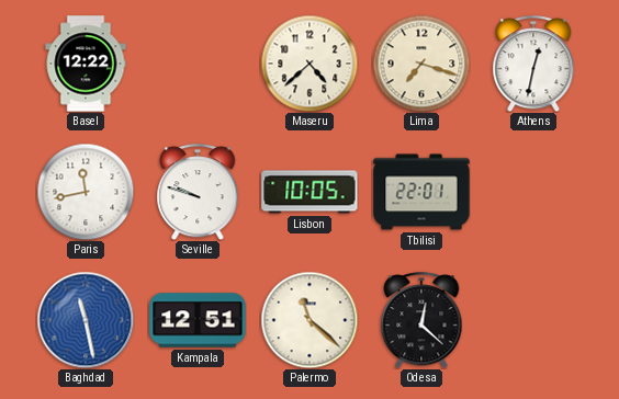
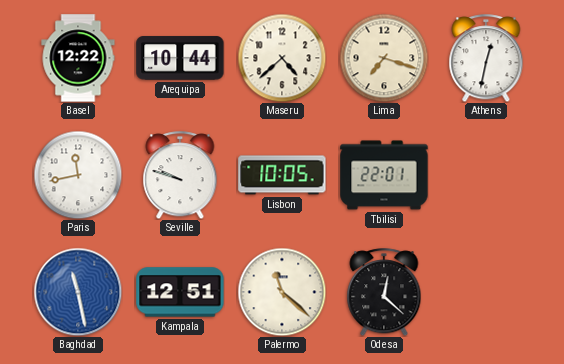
Arequipa: none -> 10:44 (180, 58)
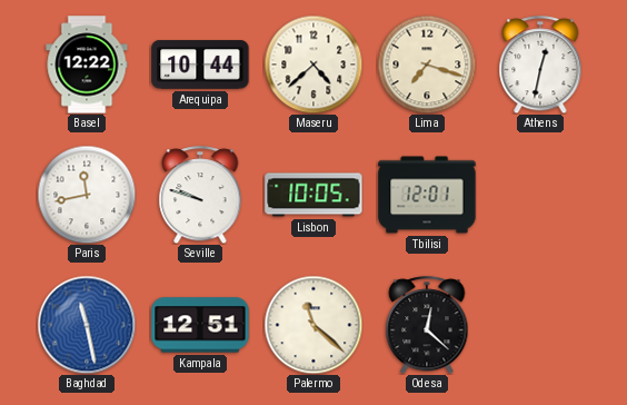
Tbilisi: 22:01 -> 12:01 (427, 195)
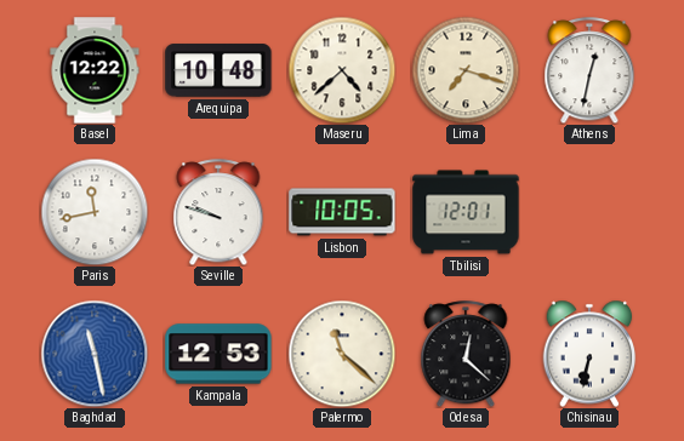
Arequipa: 10:44 -> 10:48 (218, 70)
Kampala: 12:51 -> 12:53 (218, 354)
Chisinau: none -> 6:32 (589, 354)
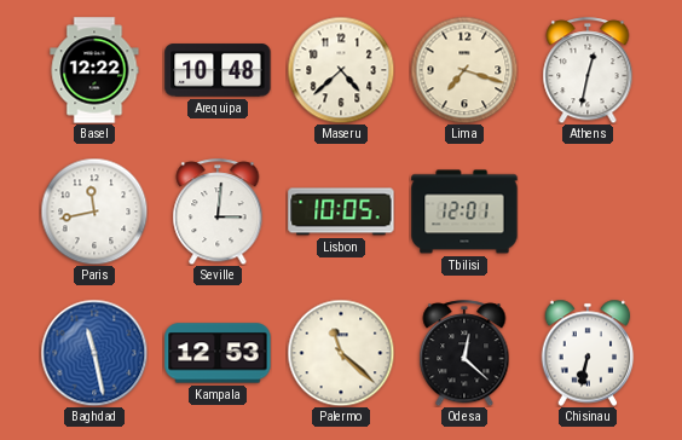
Seville: 9:48 -> 3:01 (218, 212)
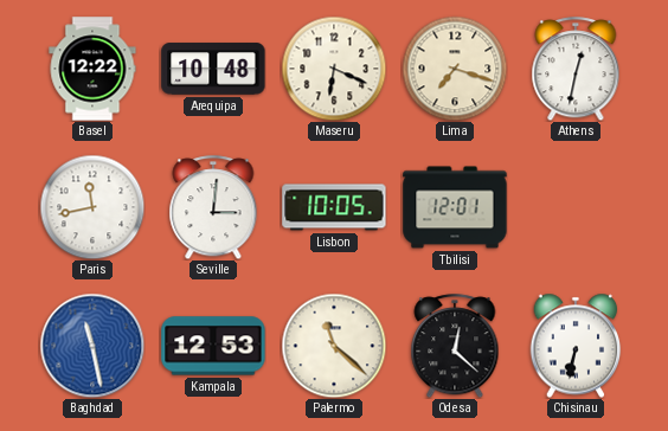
Maseru: 4:38 -> 6:19 (334, 69)
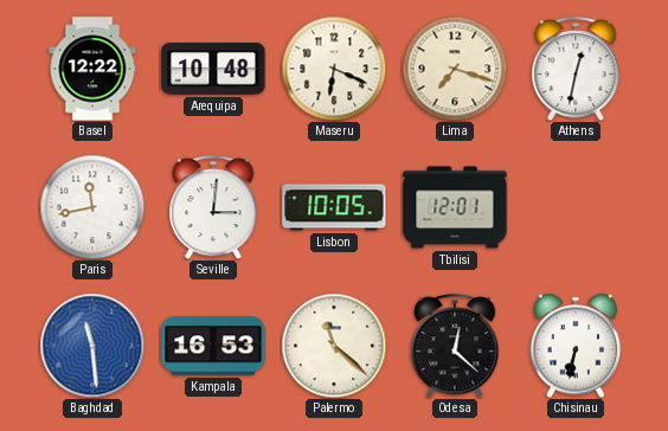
Baghdad: 11:28 -> 11:29 (92, 346)
Kampala: 12:53 -> 16:53 (213, 346)
